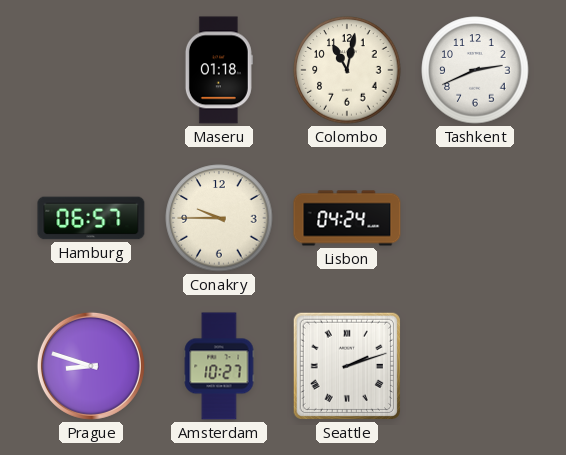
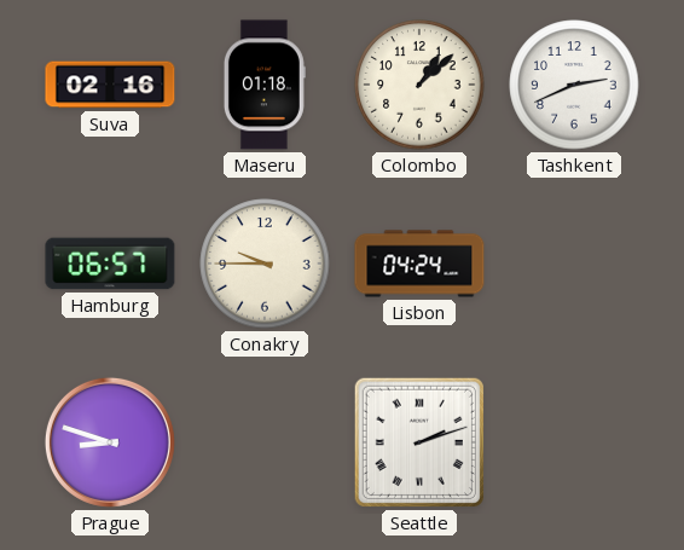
Suva: none -> 02:16 (110, 85)
Colombo: 11:02 -> 1:08 (419, 85)
Amsterdam: 10:27 -> none (219, 366)
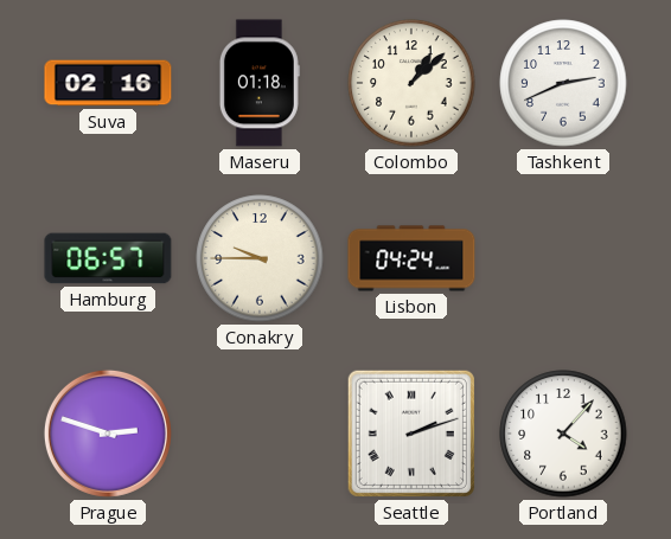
Prague: 8:48 -> 2:48 (108, 434)
Portland: none -> 4:07 (563, 434)
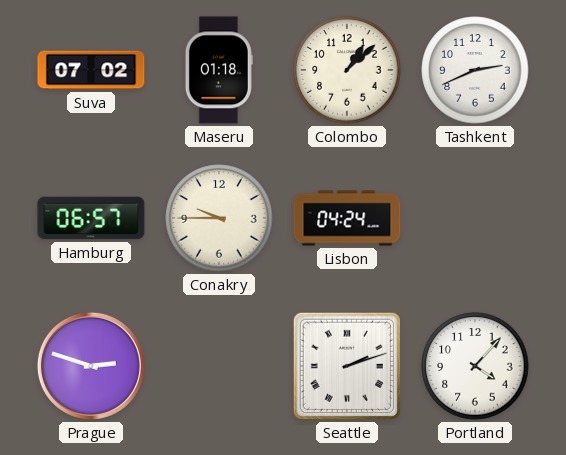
Suva: 02:16 -> 07:02 (91, 70)
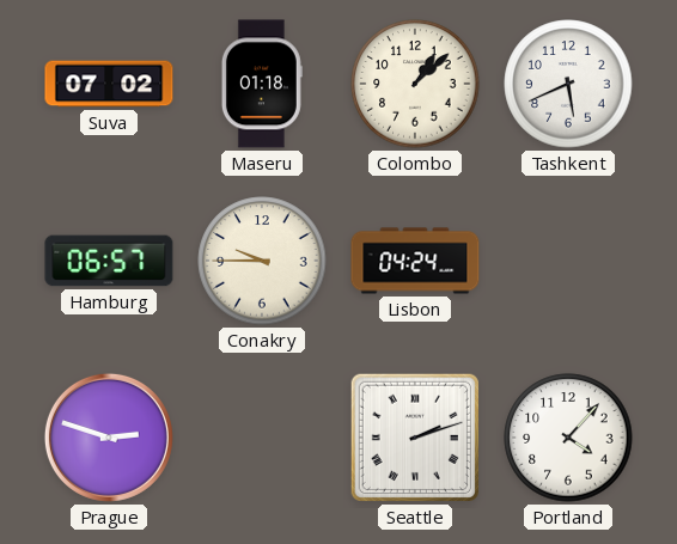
Tashkent: 2:41 -> 5:41 (568, 84)
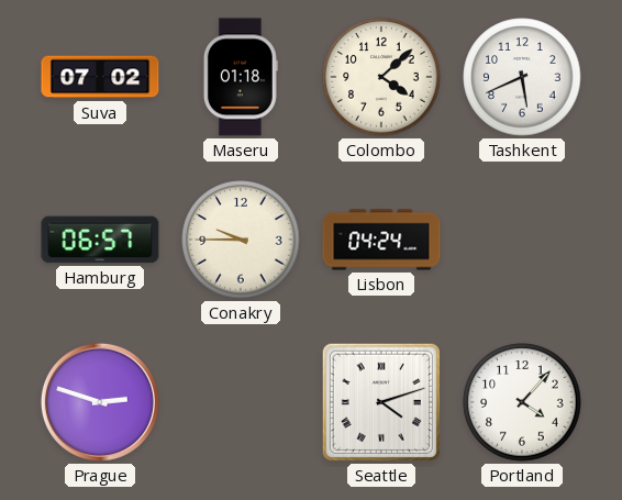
Colombo: 1:08 -> 4:08 (381, 77)
Seattle: 2:12 -> 4:12 (381, 402)
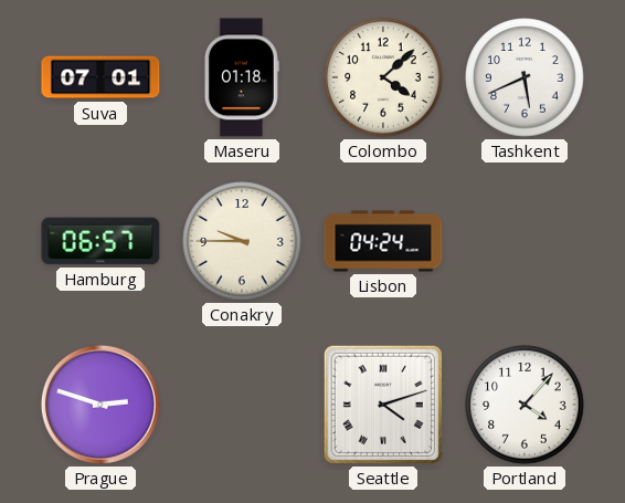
Suva: 07:02 -> 07:01 (100, 77)
